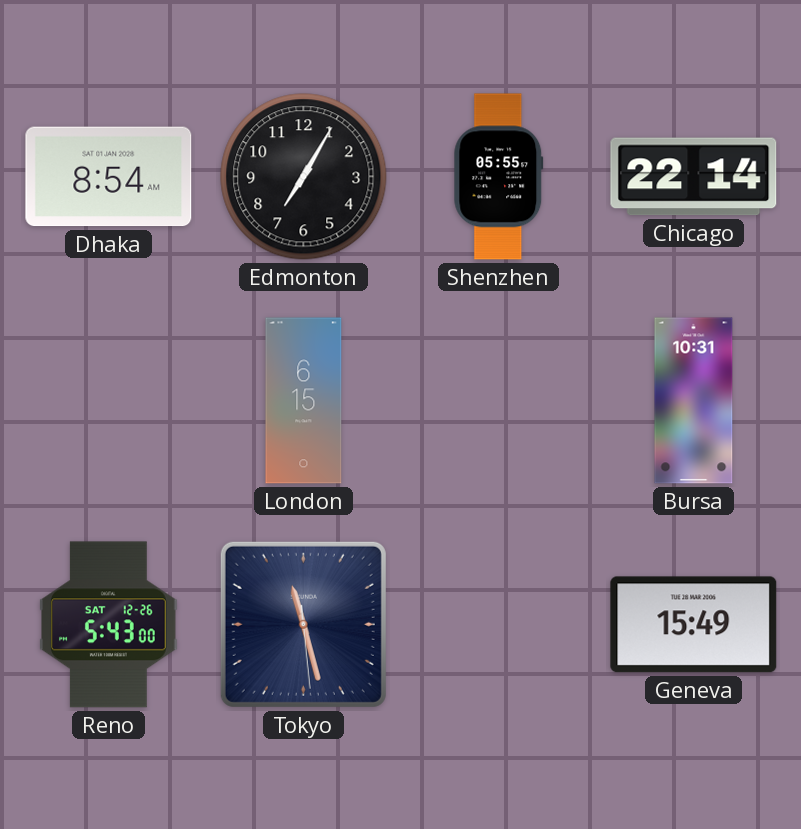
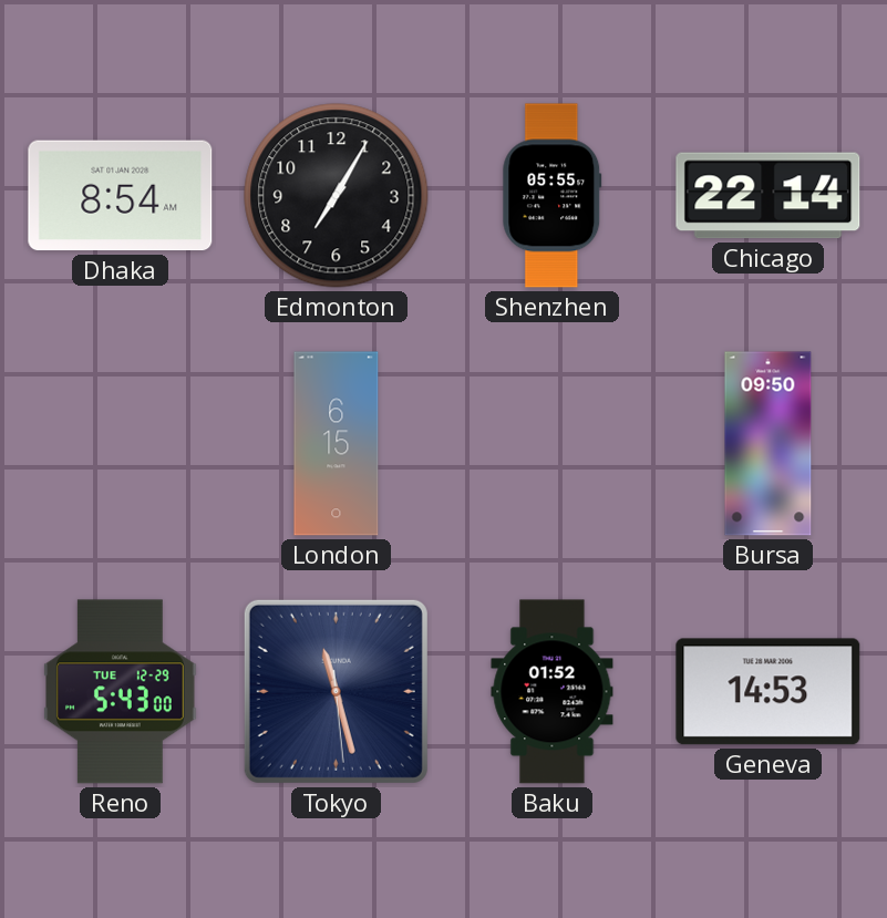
Bursa: 10:31 -> 09:50 (769, 444)
Reno date: SAT 12-26 -> TUE 12-29 (121, 692)
Baku: none -> 01:52 (553, 692)
Geneva: 15:49 -> 14:53 (769, 692)
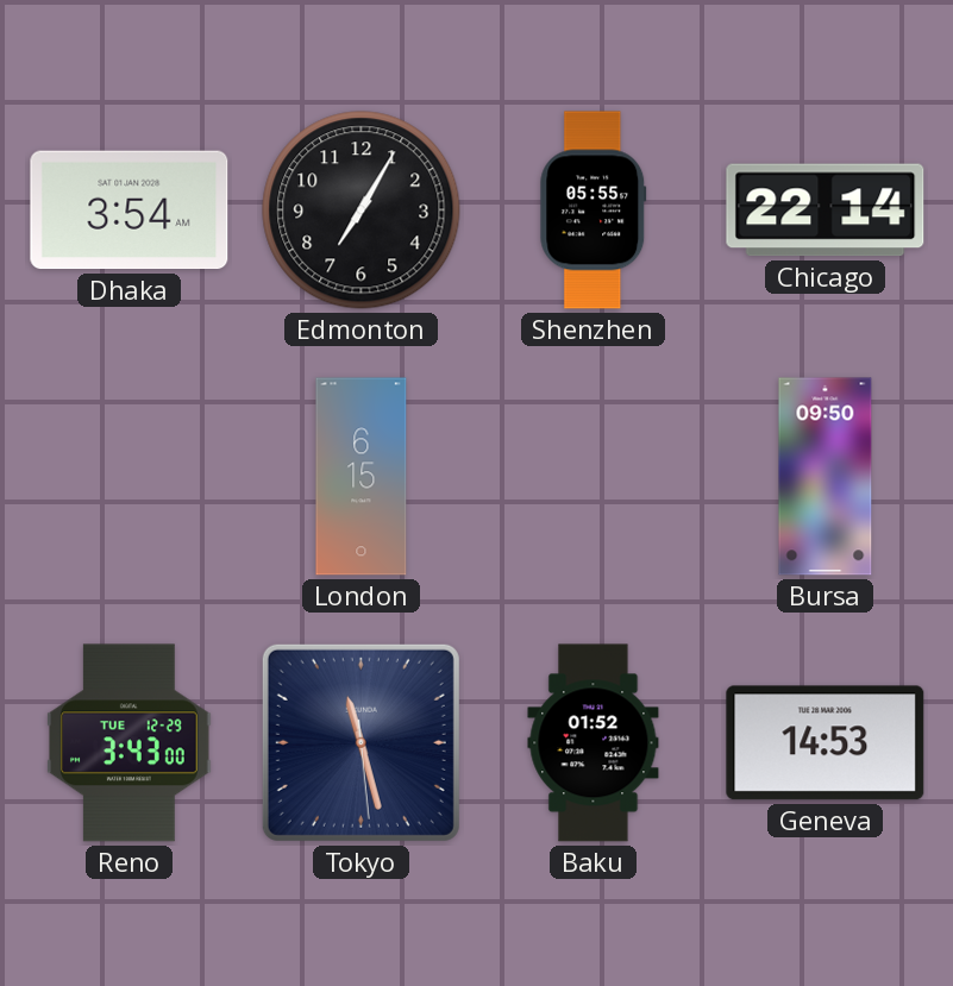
Dhaka: 8:54 -> 3:54 (130, 211)
Reno: 5:43 -> 3:43 (130, 743)
